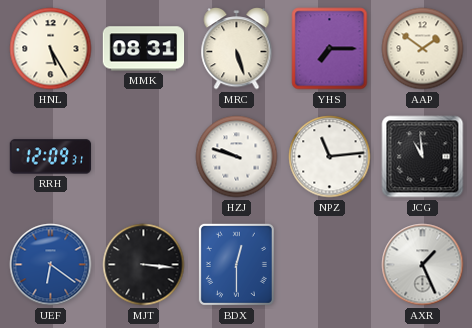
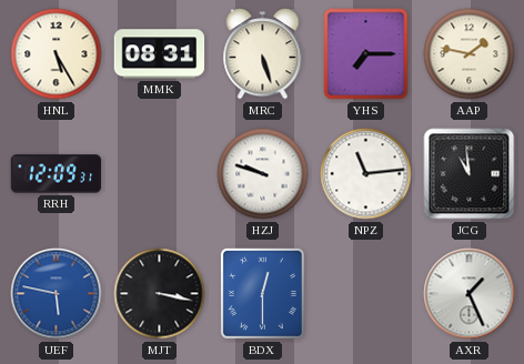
AAP: 1:51 -> 1:47 (470, 54)
UEF: 6:21 -> 5:47 (57, 294)
MJT: 3:16 -> 3:17 (160, 294)
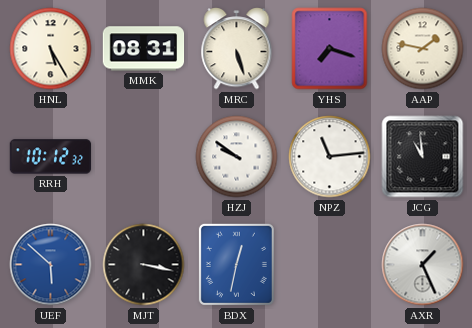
YHS: 7:15 -> 7:18 (330, 49)
RRH: 12:09 -> 10:12 (51, 157)
HZJ: 9:48 -> 9:51 (237, 157)
UEF: 5:47 -> 5:52 (51, 265)
BDX: 12:30 -> 12:32 (236, 264)
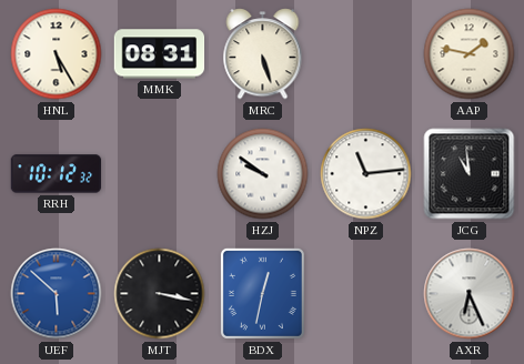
YHS: 7:18 -> none (330, 49)
AXR: 1:26 -> 6:26 (470, 294)
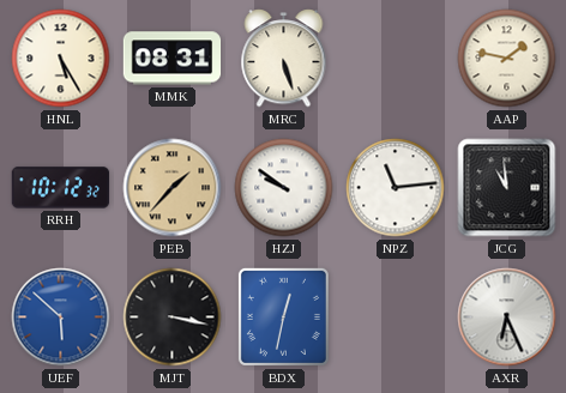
PEB: none -> 1:37 (173, 188)
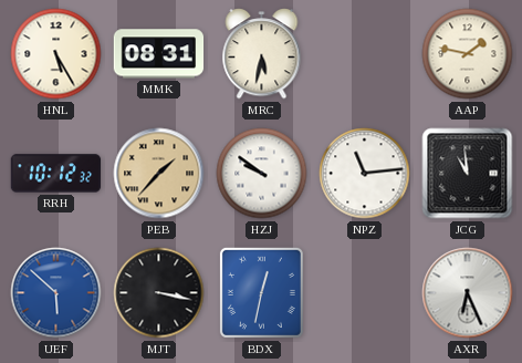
MRC: 5:27 -> 5:32 (262, 54)
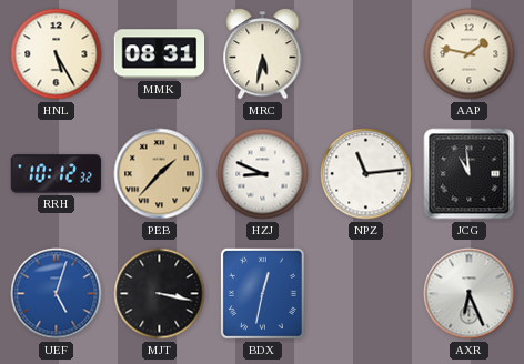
HZJ: 9:51 -> 8:49 (263, 174)
UEF: 5:52 -> 5:03 (57, 294)
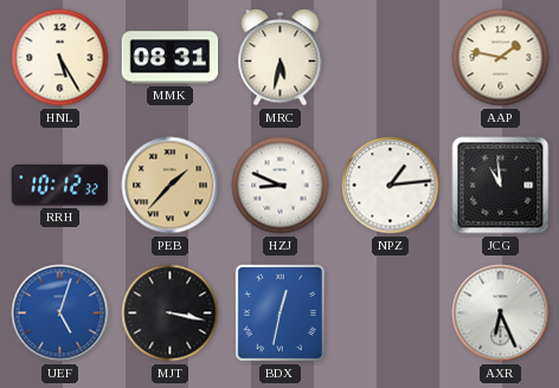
NPZ: 11:14 -> 1:14 (391, 186)
